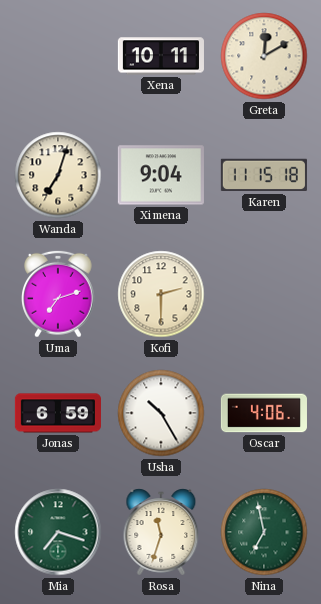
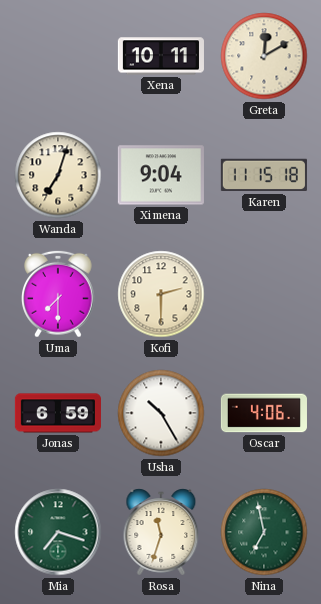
Uma: 7:12 -> 7:30 (59, 294)
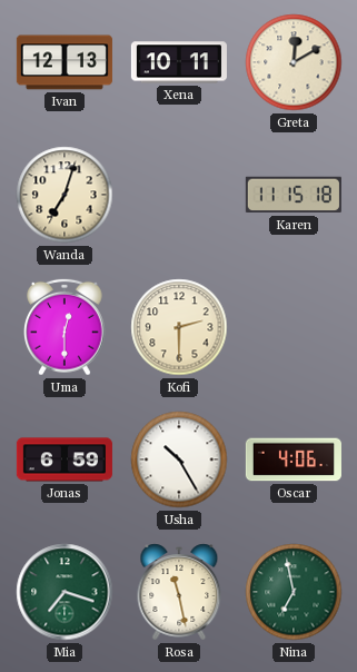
Ivan: none -> 12:13 (65, 62)
Ximena: 9:04 -> none (161, 175)
Uma: 7:30 -> 12:30 (66, 327)
Rosa: 11:33 -> 11:28 (179, 592)
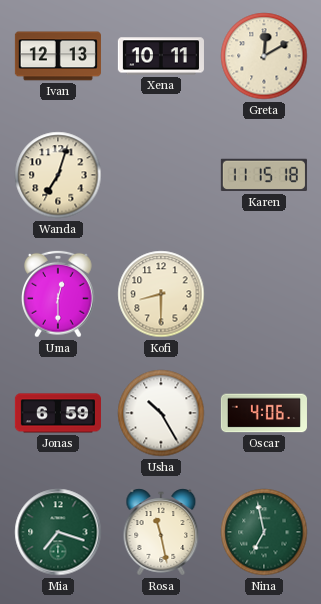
Kofi: 2:30 -> 8:30 (161, 294)
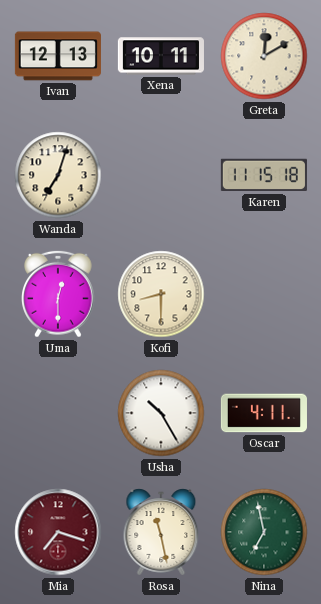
Jonas: 6:59 -> none (58, 413)
Oscar: 4:06 -> 4:11 (264, 413)
Mia dial: green -> burgundy (58, 532)
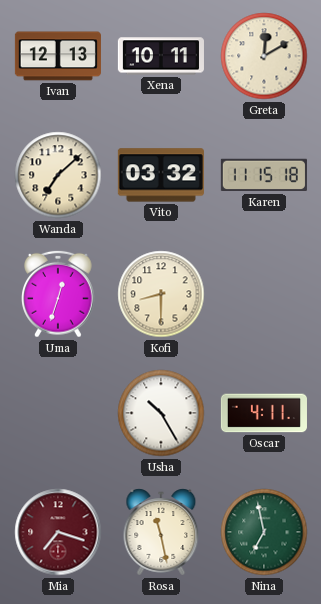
Wanda: 7:03 -> 7:08 (58, 175)
Vito: none -> 03:32 (161, 175)
Uma: 12:30 -> 12:33 (59, 294)
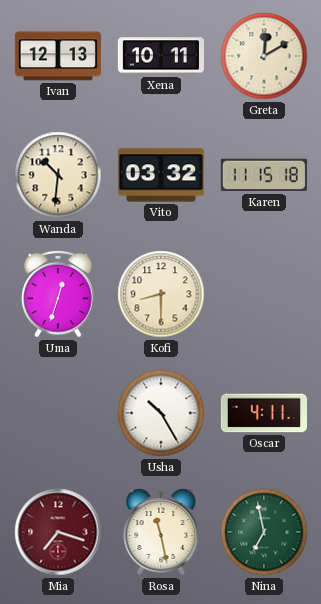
Wanda: 7:08 -> 10:31 (58, 175)
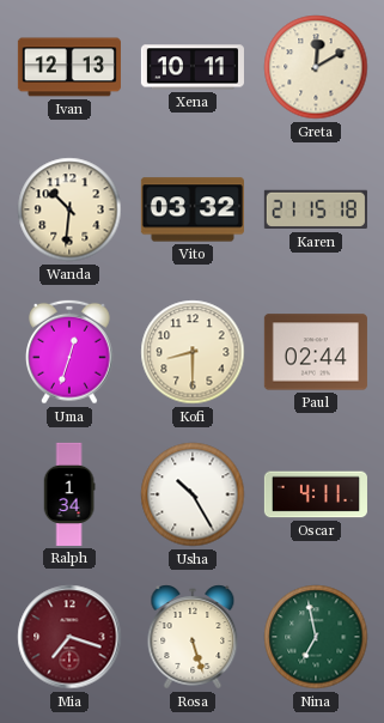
Karen: 11:15 -> 21:15 (316, 209)
Paul: none -> 02:44 (316, 352)
Ralph: none -> 1:34 (69, 494)
Rosa: 11:28 -> 5:27 (193, 637)
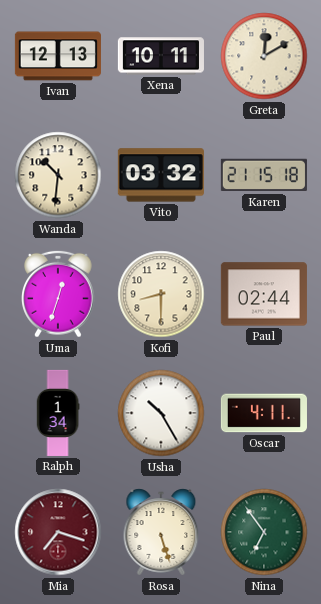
Nina: 6:58 -> 6:54 (264, 532)
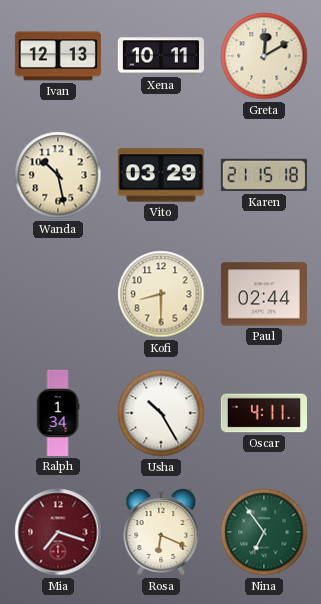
Wanda: 10:31 -> 10:28 (58, 175)
Vito: 03:32 -> 03:29 (161, 175)
Uma: 12:33 -> none (59, 294)
Rosa: 5:27 -> 6:19 (161, 532)
